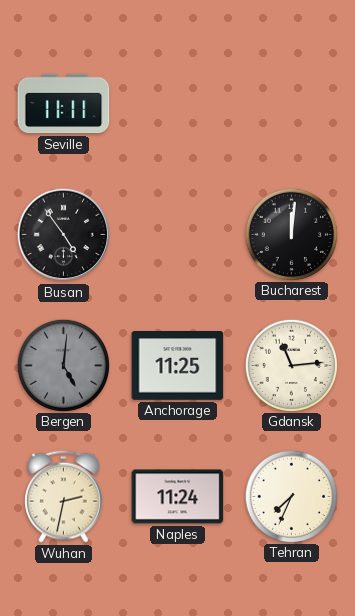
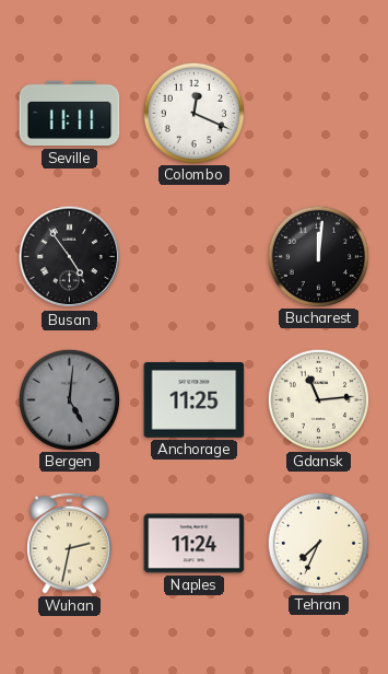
Colombo: none -> 12:19 (193, 113)
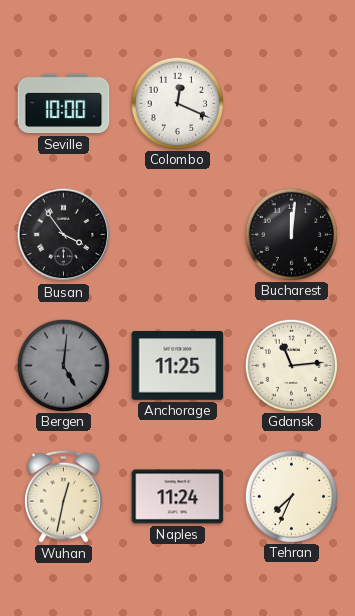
Seville: 11:11 -> 10:00 (64, 104)
Busan: 4:54 -> 3:54 (64, 235)
Wuhan: 2:32 -> 12:32 (64, 496)
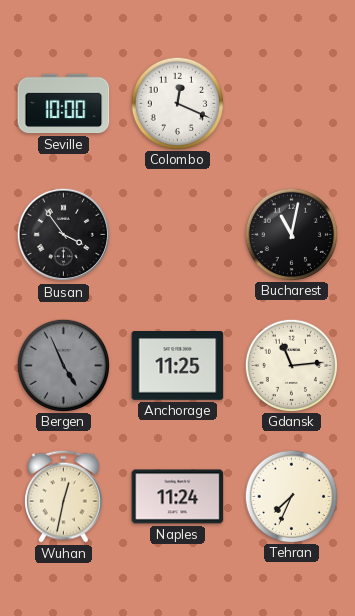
Bucharest: 12:01 -> 11:02 (291, 234)
Bergen: 5:01 -> 4:56 (63, 365)
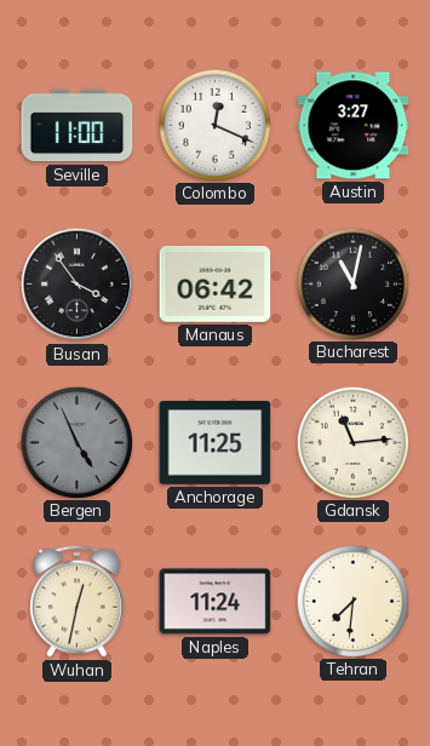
Seville: 10:00 -> 11:00 (78, 126)
Austin: none -> 3:27 (354, 126)
Manaus: none -> 06:42 (216, 285)
Tehran: 7:34 -> 7:31 (352, 601)
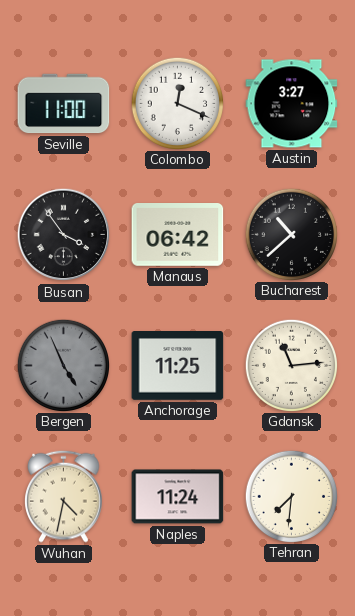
Bucharest: 11:02 -> 10:38 (291, 234)
Wuhan: 12:32 -> 4:32 (64, 496)
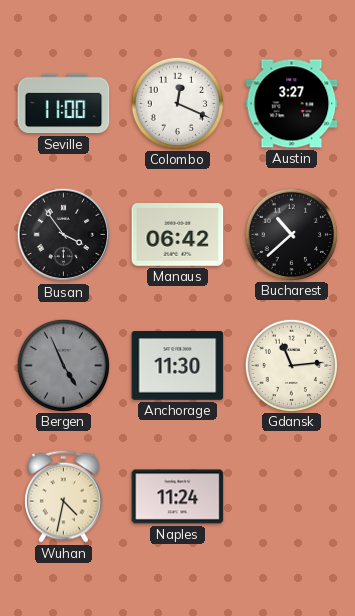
Anchorage: 11:25 -> 11:30 (178, 366)
Tehran: 7:31 -> none (291, 496)
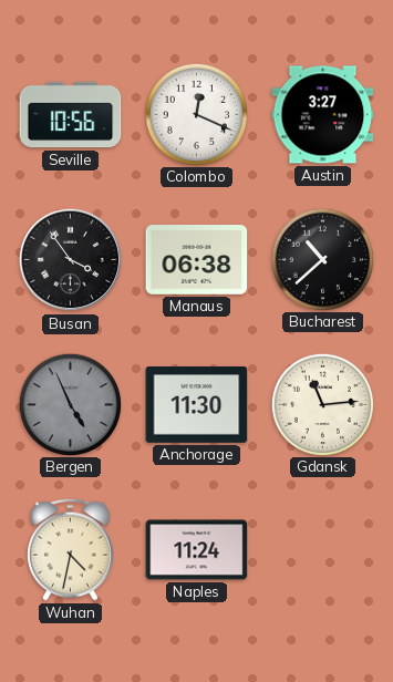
Seville: 11:00 -> 10:56 (71, 115)
Manaus: 06:42 -> 06:38 (197, 260)
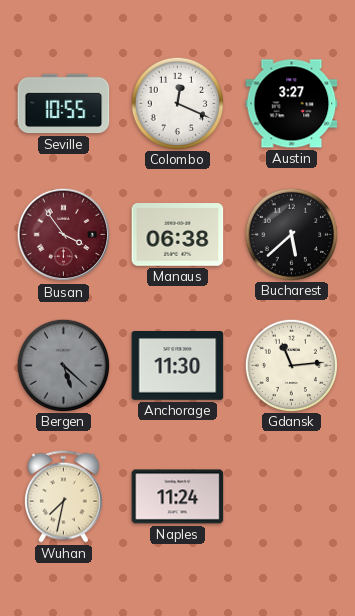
Seville: 10:56 -> 10:55 (64, 104)
Busan dial: black -> burgundy (64, 235)
Bucharest: 10:38 -> 5:38 (291, 234)
Bergen: 4:56 -> 5:22 (63, 365)
Wuhan: 4:32 -> 7:32 (64, 496)
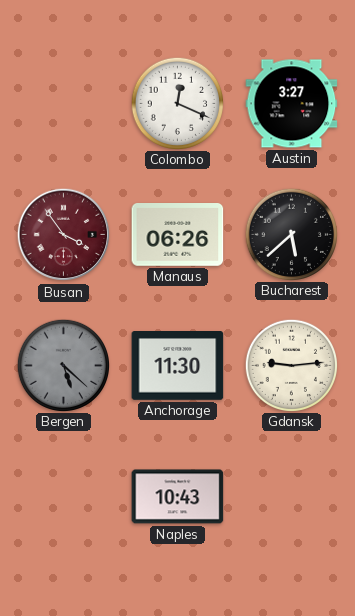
Seville: 10:55 -> none (64, 104)
Manaus: 06:38 -> 06:26 (178, 235)
Gdansk: 11:14 -> 9:14 (291, 365)
Wuhan: 7:32 -> none (64, 496)
Naples: 11:24 -> 10:43 (178, 497)
